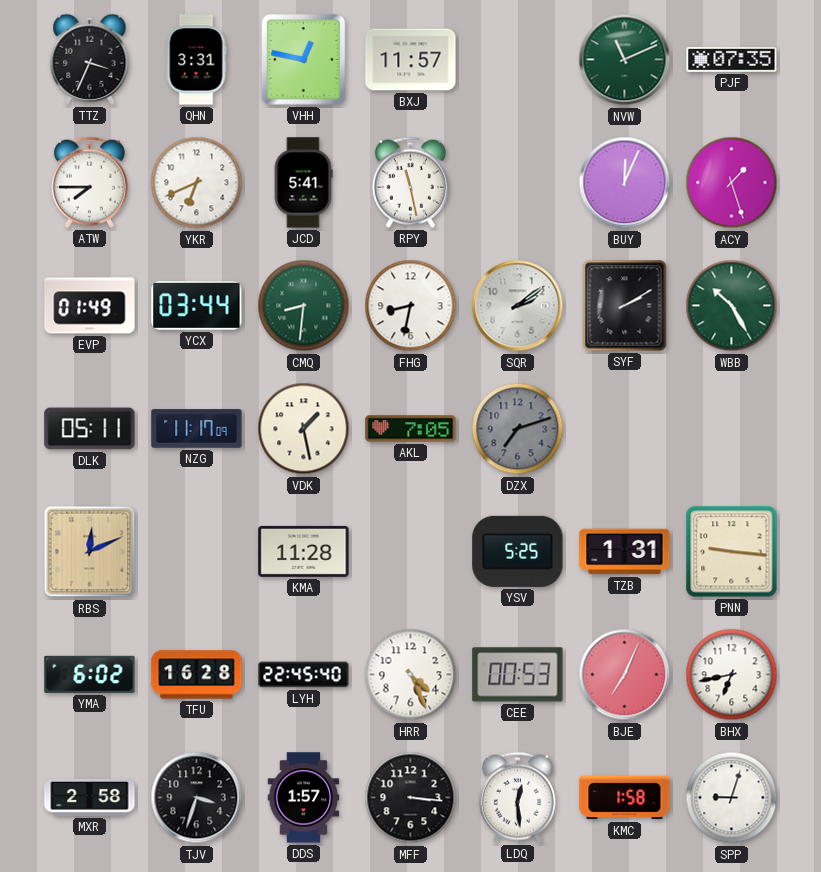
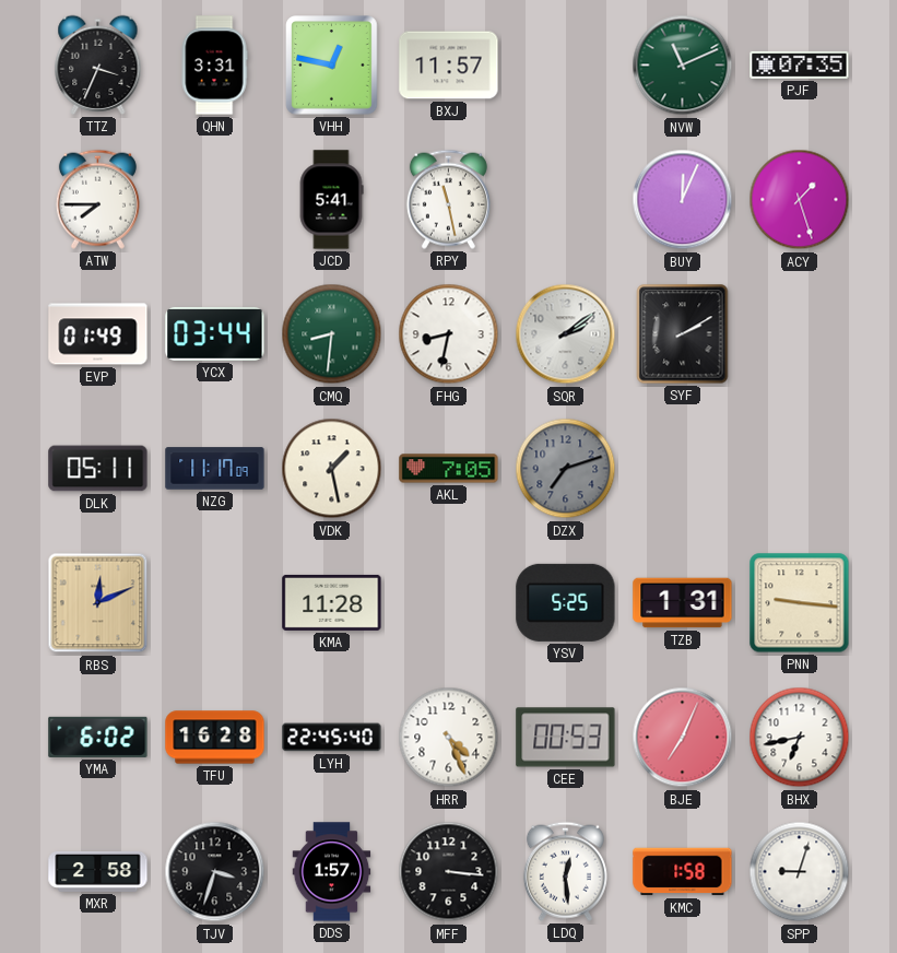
YKR: 6:41 -> none (197, 183)
WBB: 10:25 -> none (732, 306)
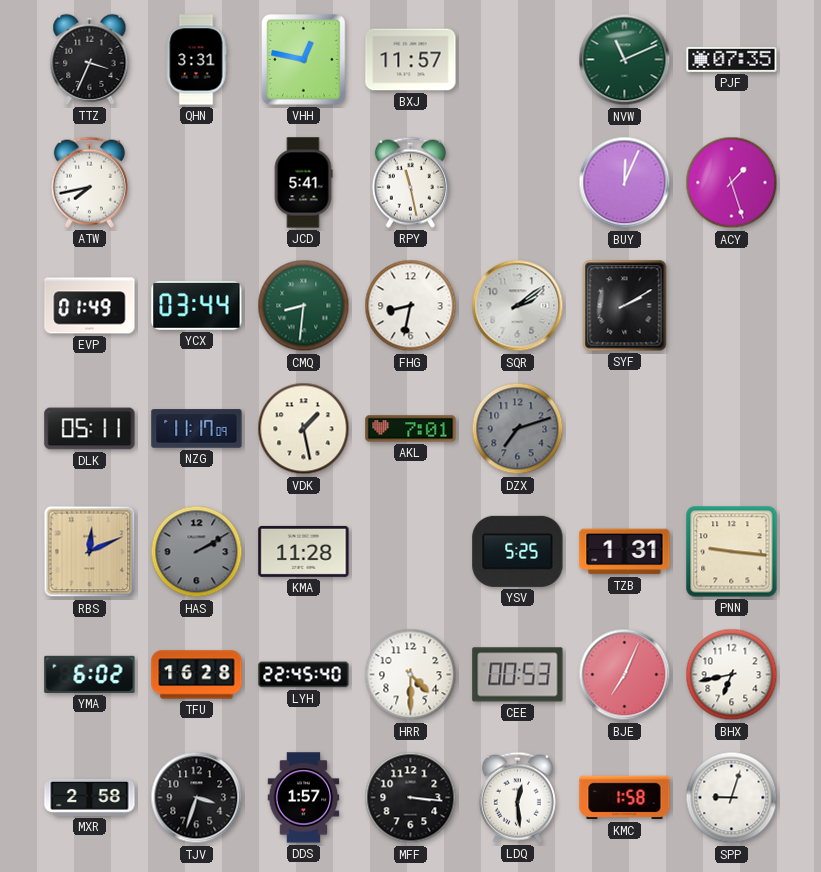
ATW: 7:45 -> 7:43 (89, 182)
AKL: 7:05 -> 7:01 (411, 429)
HAS: none -> 2:10 (197, 552)
HRR: 4:26 -> 4:30 (411, 675)
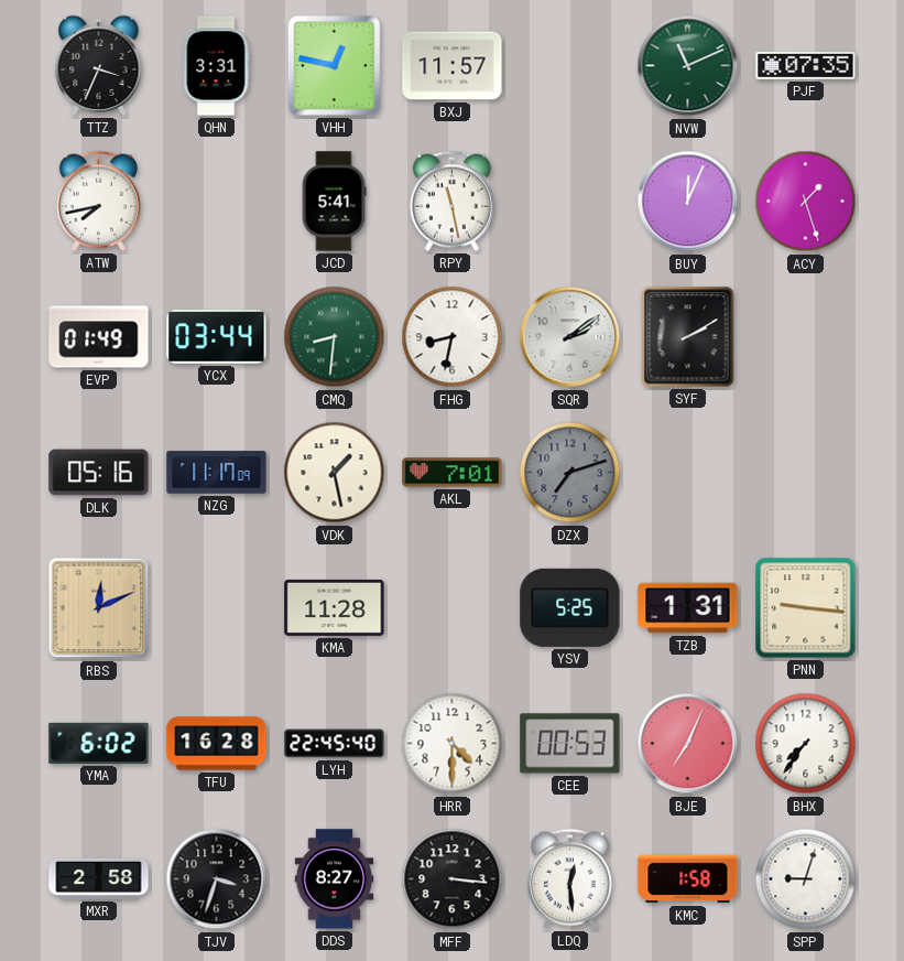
DLK: 05:11 -> 05:16 (99, 473)
HAS: 2:10 -> none (197, 552)
BHX: 6:43 -> 7:36 (806, 744)
DDS: 1:57 -> 8:27 (335, 879)
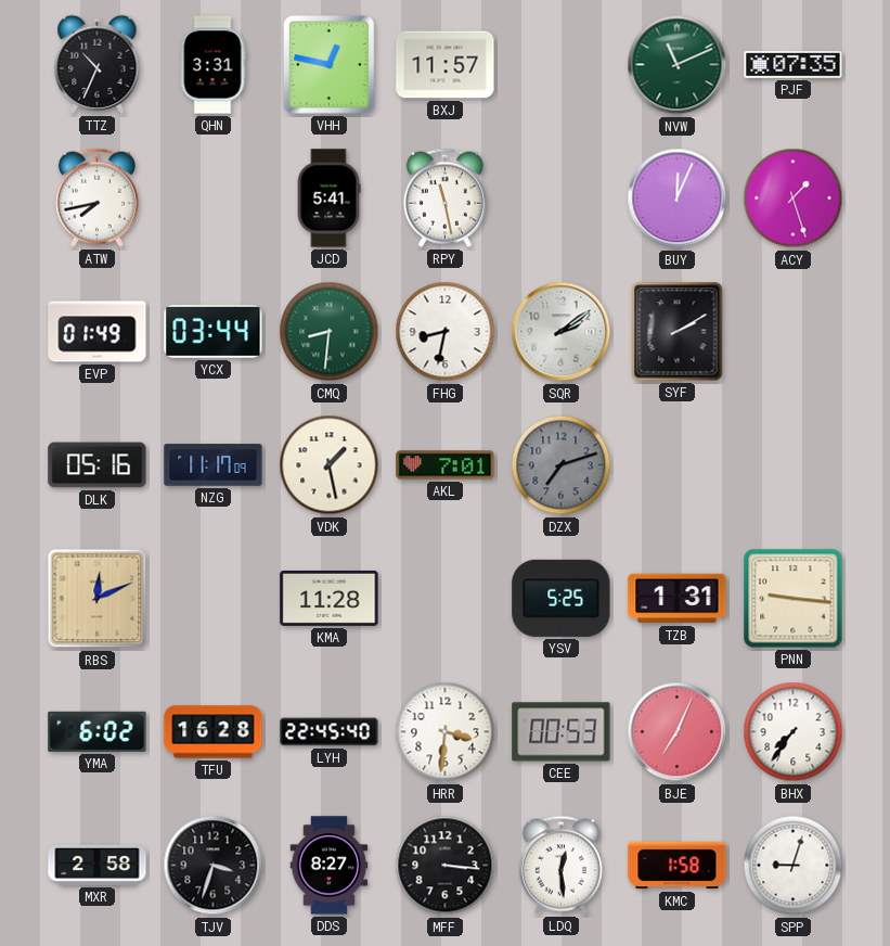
TTZ: 3:34 -> 10:34 (98, 64)
HRR: 4:30 -> 3:31 (446, 732)
